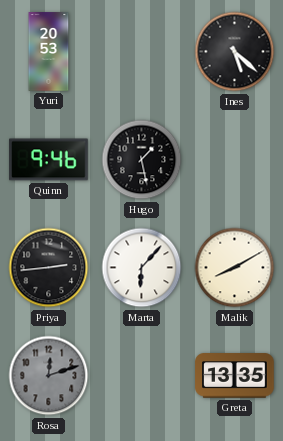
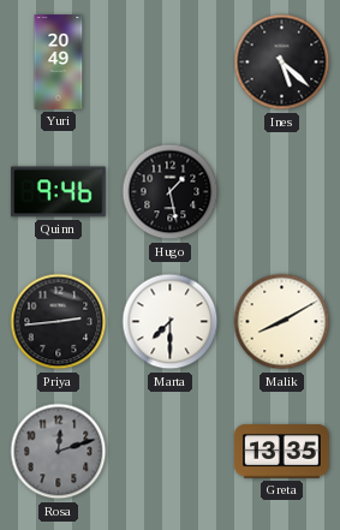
Yuri: 20:53 -> 20:49 (59, 62)
Marta: 6:07 -> 7:30 (171, 322)
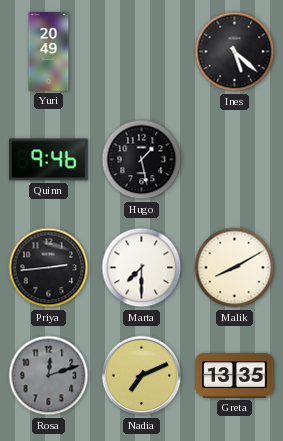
Nadia: none -> 7:11 (142, 376)
